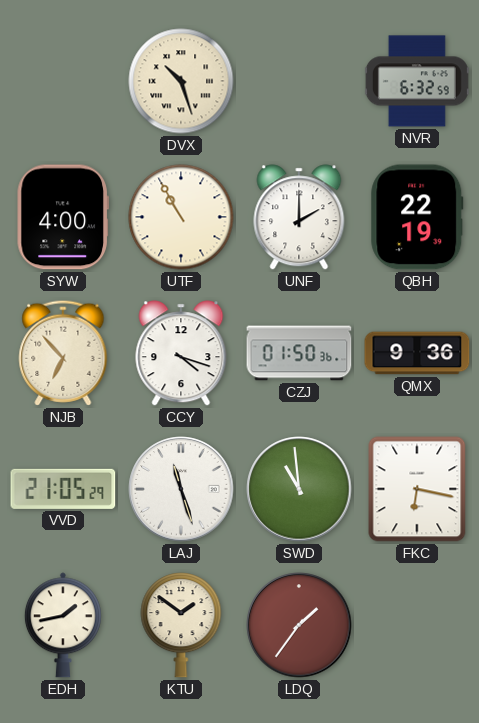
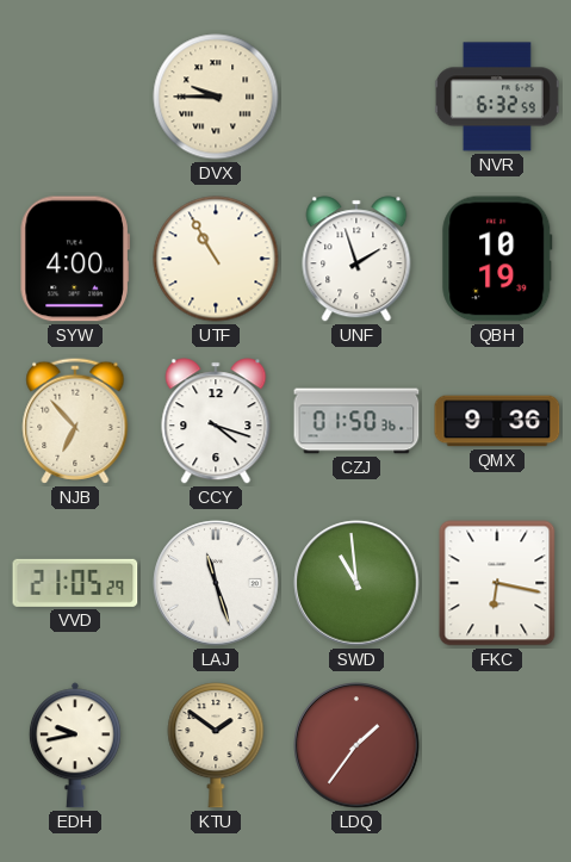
DVX: 10:27 -> 9:45 (216, 97)
UNF: 2:00 -> 1:57 (356, 259)
QBH: 22:19 -> 10:19 (497, 259)
EDH: 1:43 -> 9:43 (75, 745)
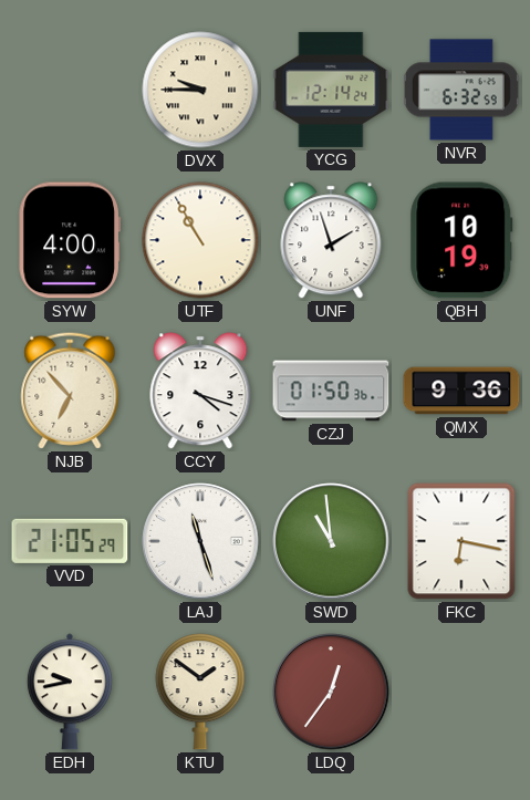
YCG: none -> 12:14 (331, 90)
LDQ: 1:36 -> 12:36 (331, 692)
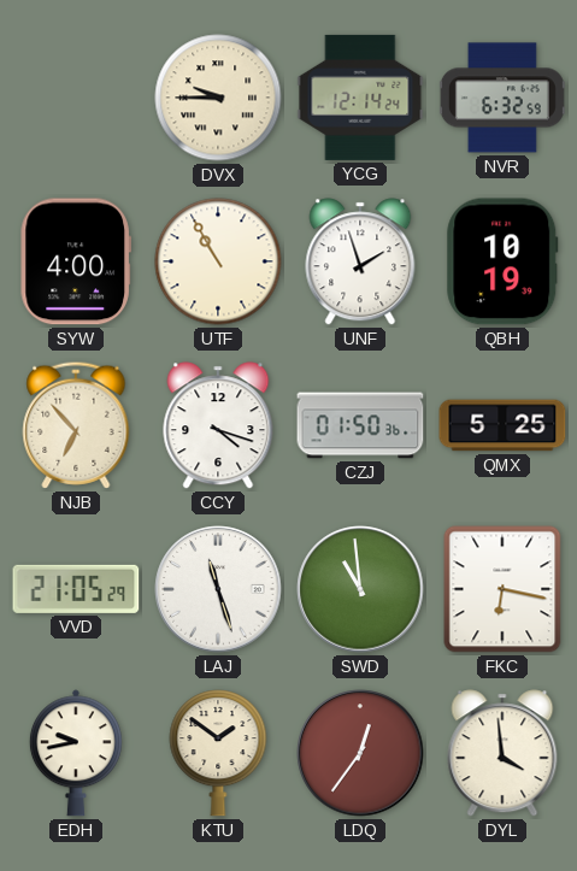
QMX: 9:36 -> 5:25 (502, 425)
DYL: none -> 3:59 (502, 753)
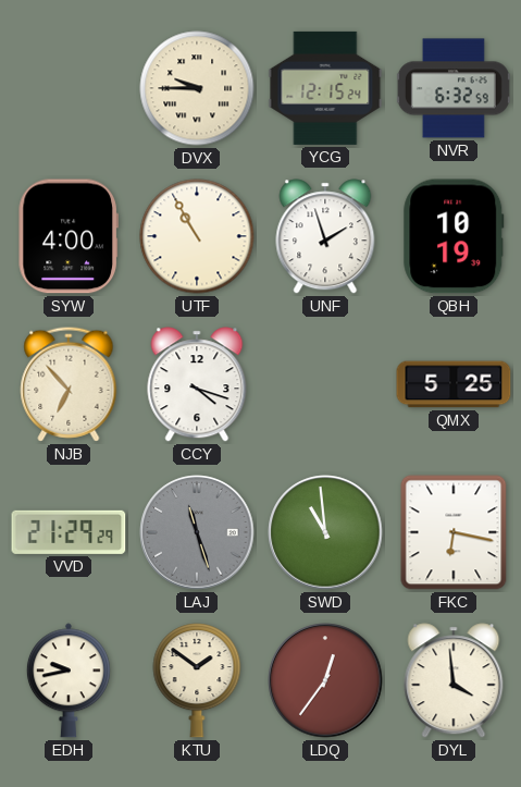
YCG: 12:14 -> 12:15 (325, 88)
CZJ: 01:50 -> none (360, 425)
VVD: 21:05 -> 21:29 (69, 532)
LAJ dial: white -> grey (197, 532)
